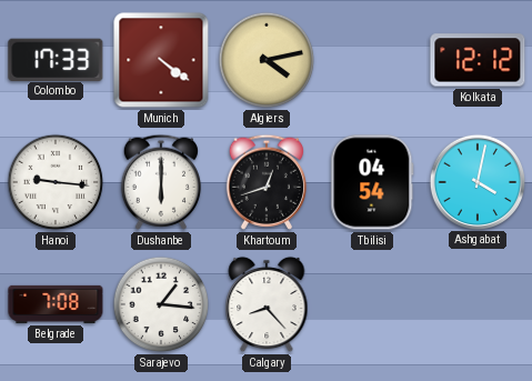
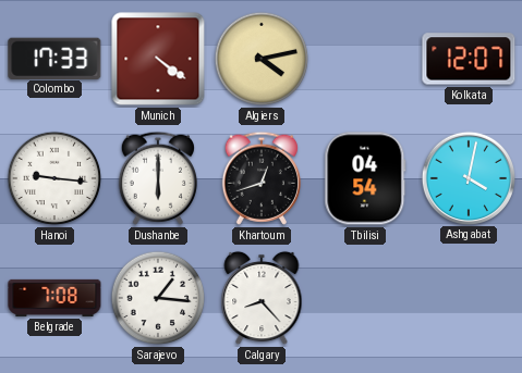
Kolkata: 12:12 -> 12:07 (469, 59)
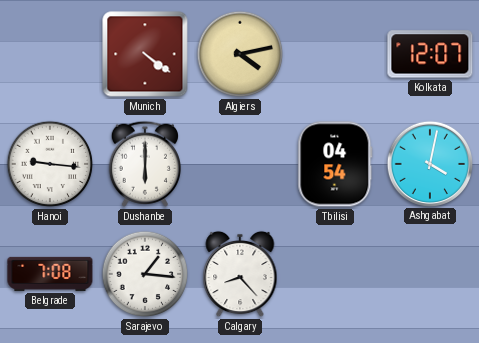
Colombo: 17:33 -> none (54, 58)
Khartoum: 12:42 -> none (262, 178)
